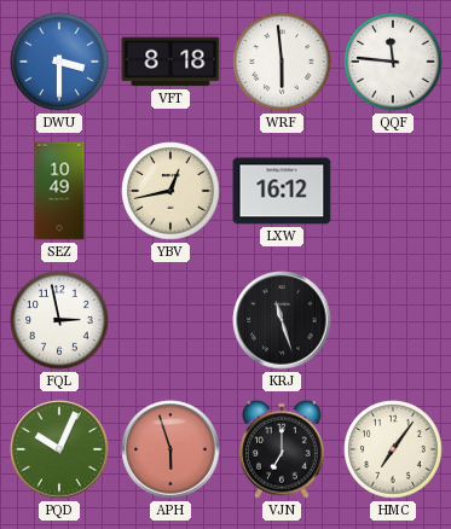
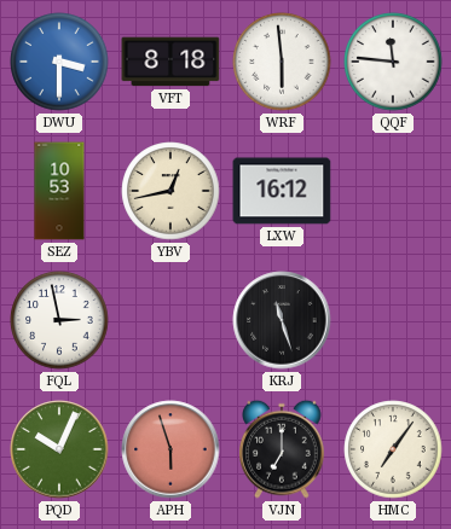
SEZ: 10:49 -> 10:53 (59, 191)
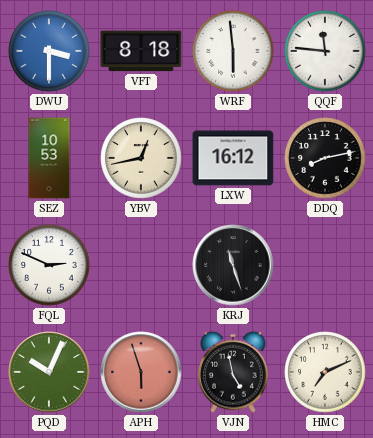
DDQ: none -> 8:13 (325, 158)
FQL: 2:58 -> 2:49 (49, 265)
VJN: 7:00 -> 4:58 (234, 372)
HMC: 7:06 -> 7:11 (325, 372)
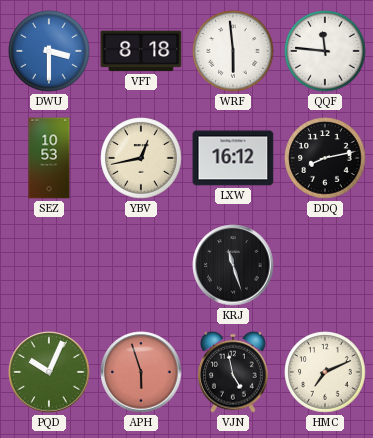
FQL: 2:49 -> none (49, 265)
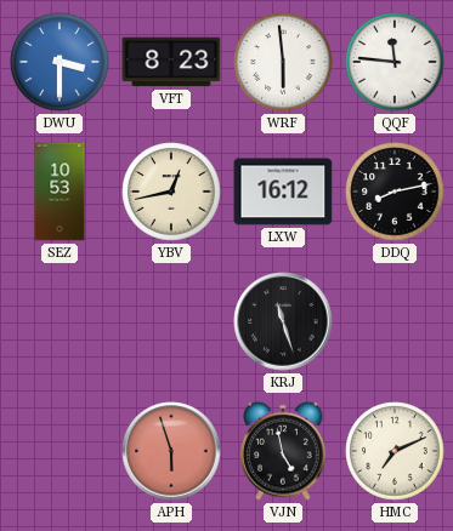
VFT: 8:18 -> 8:23 (171, 62)
PQD: 10:04 -> none (49, 372)
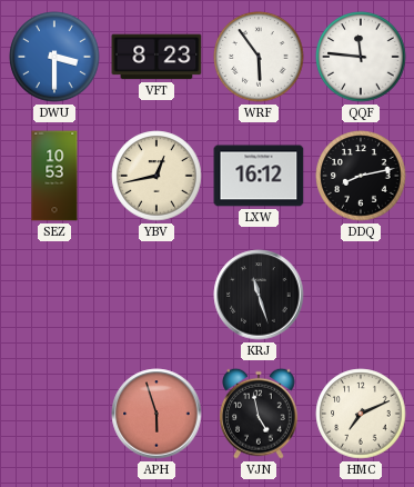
WRF: 5:59 -> 5:54 (259, 57)
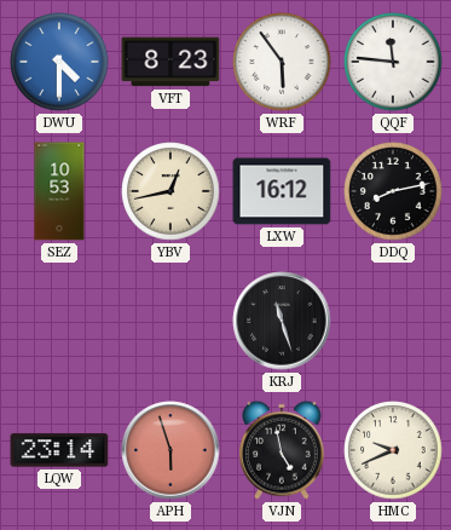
DWU: 3:30 -> 4:30 (59, 62)
LQW: none -> 23:14 (59, 450)
HMC: 7:11 -> 9:41 (393, 450)
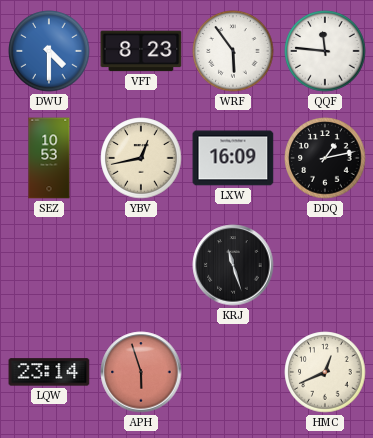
LXW: 16:12 -> 16:09 (233, 158)
DDQ: 8:13 -> 1:13 (325, 158)
VJN: 4:58 -> none (283, 450)
HMC: 9:41 -> 12:41 (325, 372)
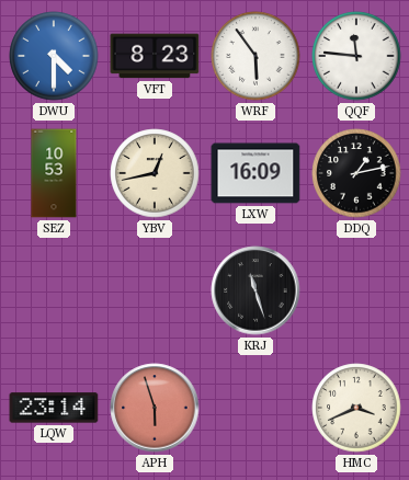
HMC: 12:41 -> 3:41 (356, 408)
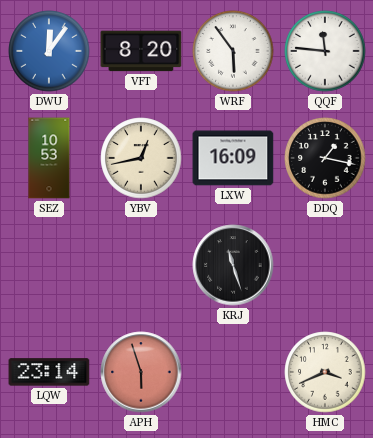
DWU: 4:30 -> 12:06 (49, 51)
VFT: 8:23 -> 8:20 (141, 51)
DDQ: 1:13 -> 1:17 (325, 158)
